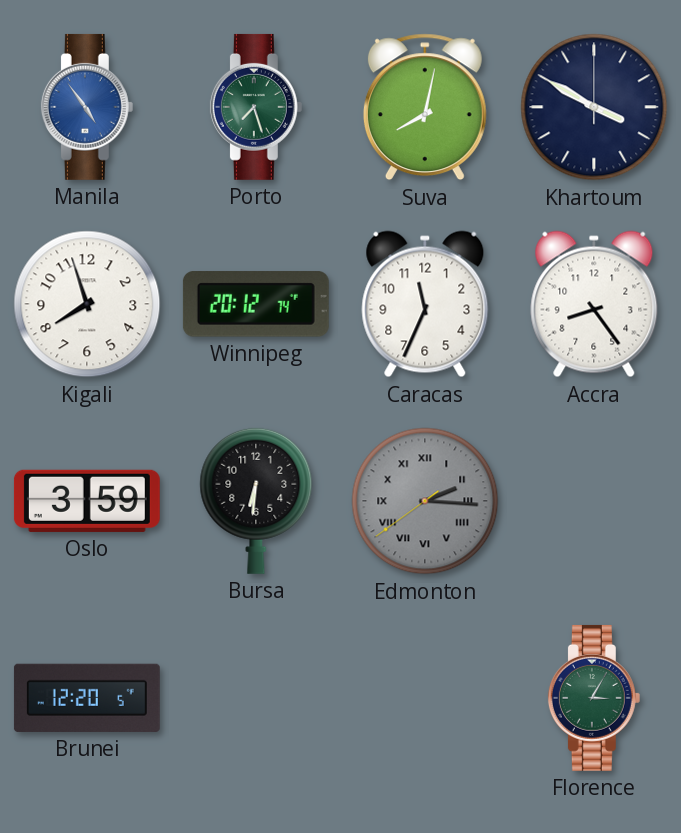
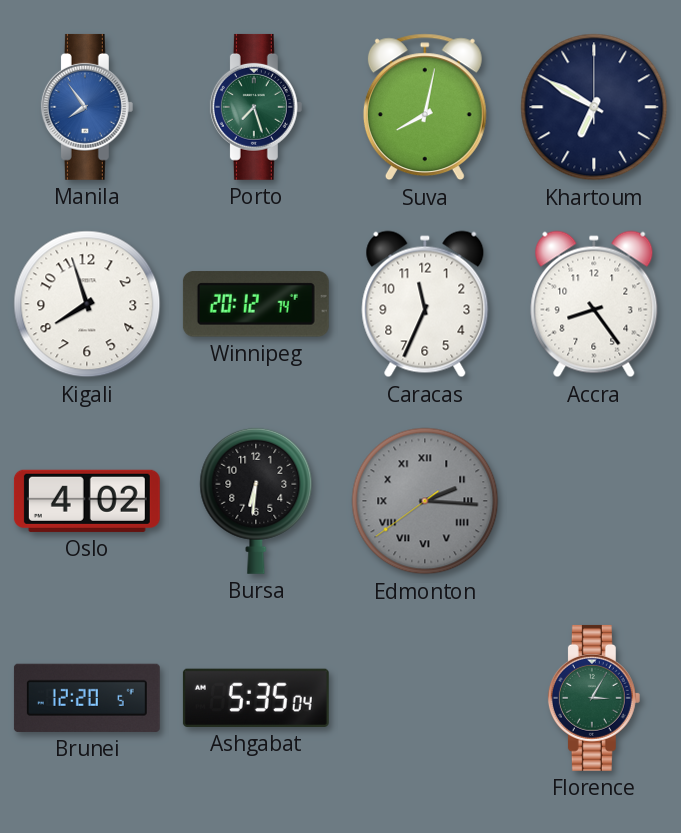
Manila: 4:54 -> 7:54 (87, 107)
Khartoum: 3:50 -> 6:50 (594, 107)
Oslo: 3:59 -> 4:02 (87, 501)
Ashgabat: none -> 5:35 (256, 698)
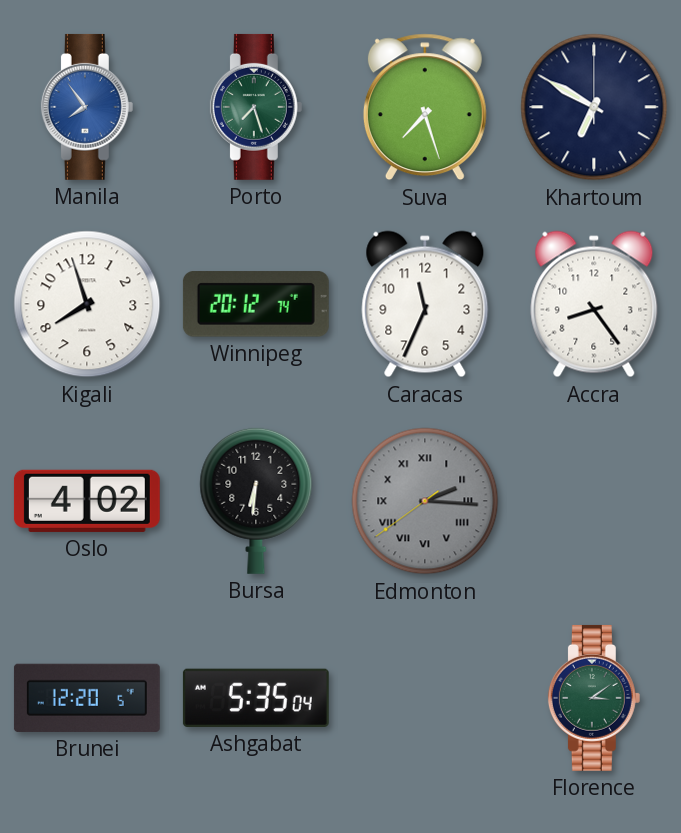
Suva: 8:02 -> 7:27 (425, 107)
Florence: 3:05 -> 3:09 (594, 698)
